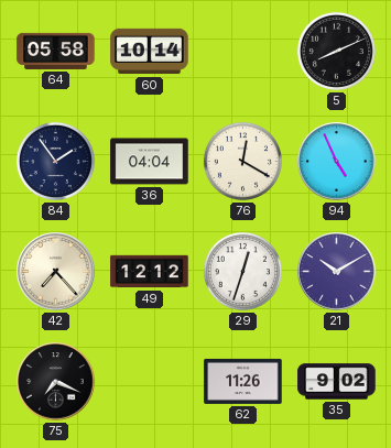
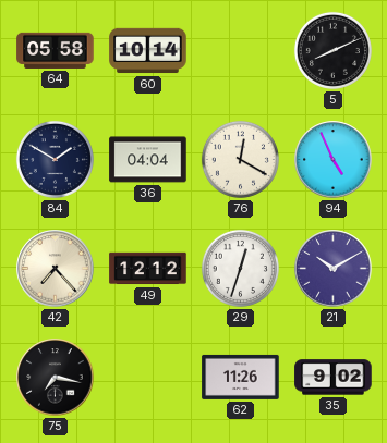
84: 1:54 -> 1:50 (55, 159)
75: 7:19 -> 7:17 (56, 378)
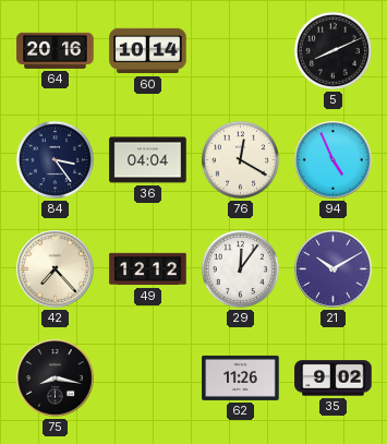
64: 05:58 -> 20:16 (56, 50)
84: 1:50 -> 3:24 (55, 159)
29: 12:33 -> 12:06 (240, 268)
75: 7:17 -> 8:17 (56, 379)
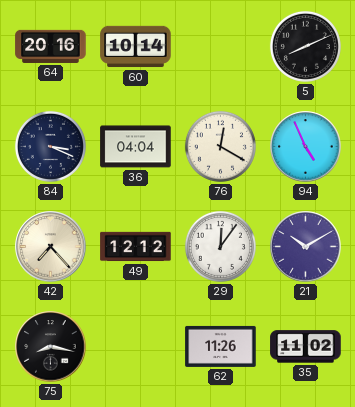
84: 3:24 -> 3:19 (50, 146)
35: 9:02 -> 11:02 (306, 347)
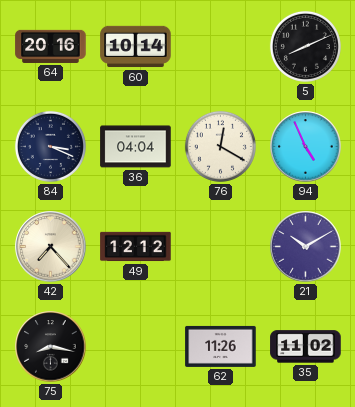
29: 12:06 -> none (220, 246)
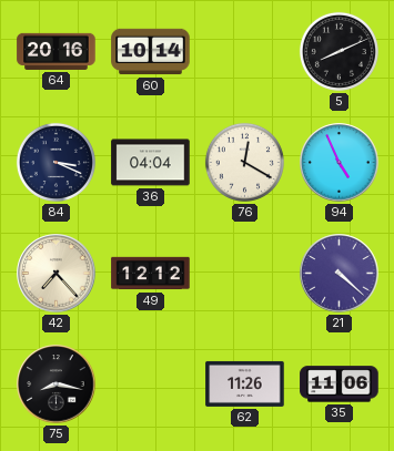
21: 10:10 -> 4:22 (340, 274)
35: 11:02 -> 11:06 (340, 385)
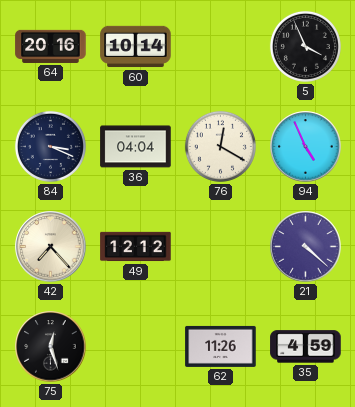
5: 8:11 -> 3:56 (305, 46)
75: 8:17 -> 12:27 (51, 347)
35: 11:06 -> 4:59 (306, 347)
